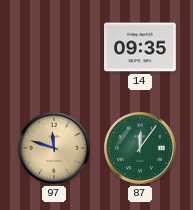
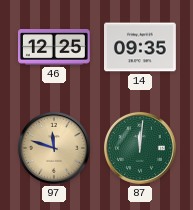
46: none -> 12:25 (55, 48)
87: 12:06 -> 12:01 (140, 148)
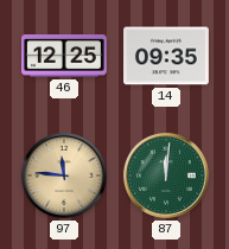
97: 11:48 -> 11:46 (64, 175)
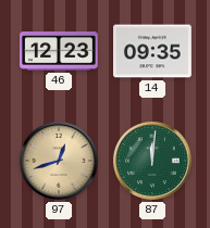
46: 12:25 -> 12:23 (60, 52)
97: 11:46 -> 12:42 (59, 161)
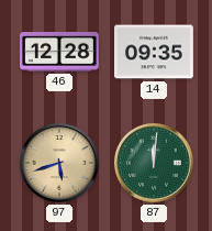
46: 12:23 -> 12:28 (60, 53)
97: 12:42 -> 5:42 (59, 163)
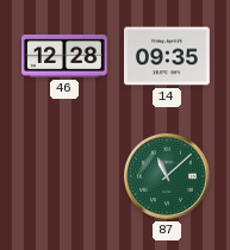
97: 5:42 -> none (59, 163)
87: 12:01 -> 11:08 (167, 176)
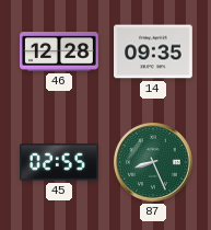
45: none -> 02:55 (59, 162)
87: 11:08 -> 8:26 (153, 162)
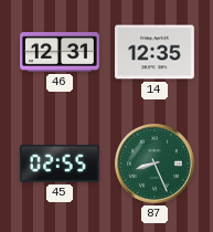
46: 12:28 -> 12:31 (61, 53)
14: 09:35 -> 12:35 (156, 52)
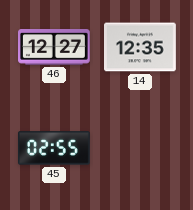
46: 12:31 -> 12:27 (55, 48)
87: 8:26 -> none (155, 164)
